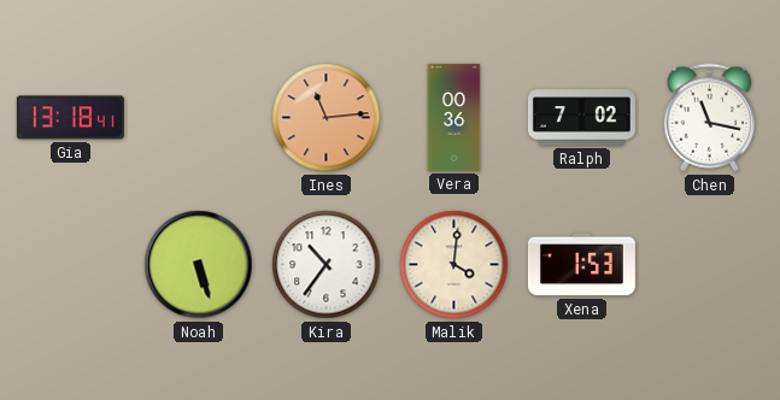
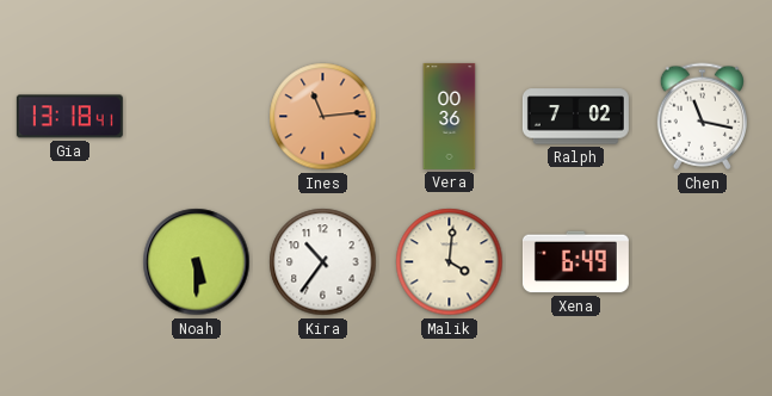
Noah: 5:27 -> 5:30 (197, 262)
Xena: 1:53 -> 6:49 (575, 262)
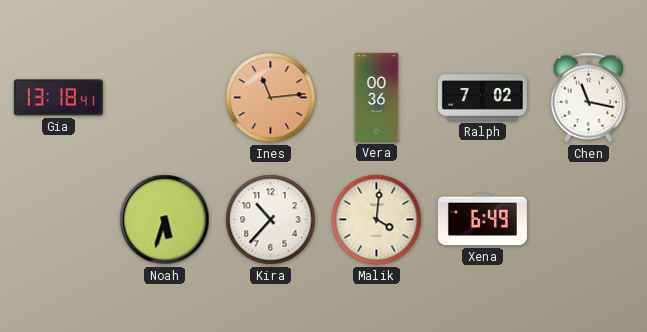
Noah: 5:30 -> 5:33 (165, 220)
Kira: 10:36 -> 10:37 (271, 220)
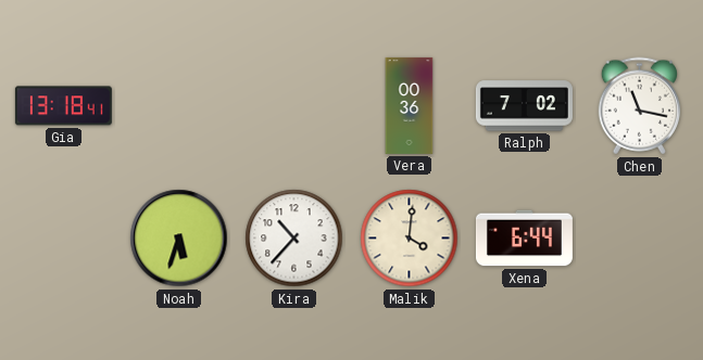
Ines: 11:14 -> none (271, 98)
Xena: 6:49 -> 6:44 (524, 239)
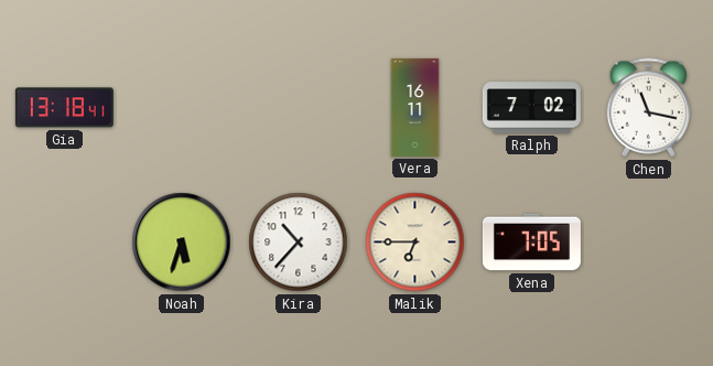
Vera: 00:36 -> 16:11 (415, 107)
Malik: 4:01 -> 6:45 (415, 243)
Xena: 6:44 -> 7:05 (531, 243)
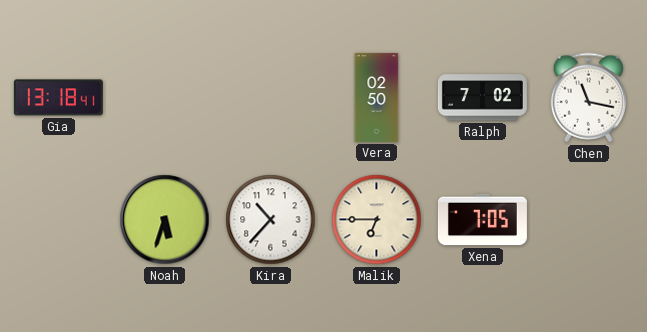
Vera: 16:11 -> 02:50 (377, 97)
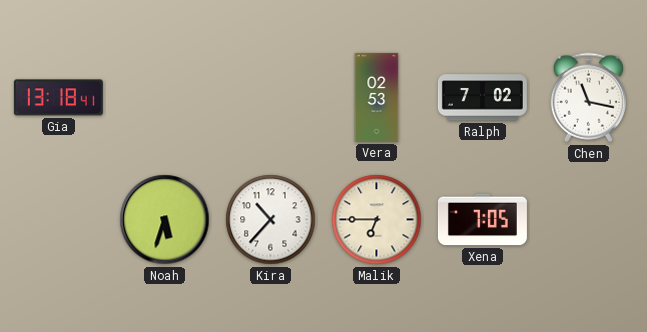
Vera: 02:50 -> 02:53 (377, 97)
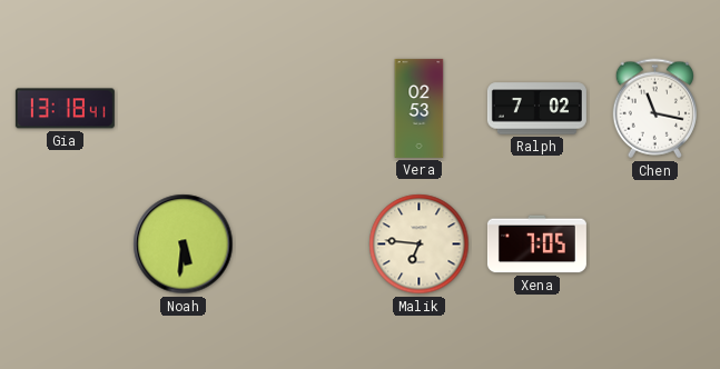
Noah: 5:33 -> 5:31 (184, 245)
Kira: 10:37 -> none (271, 220)
Malik: 6:45 -> 6:46 (420, 245)
